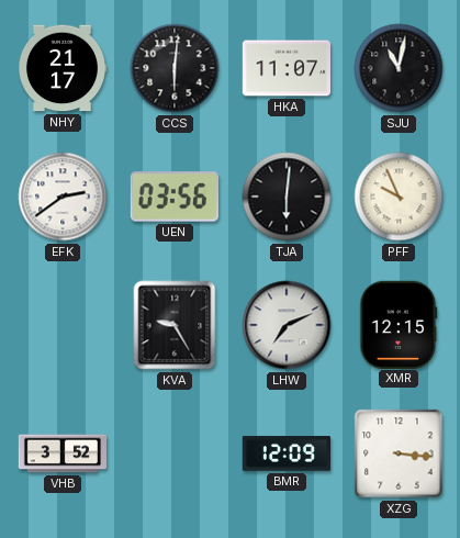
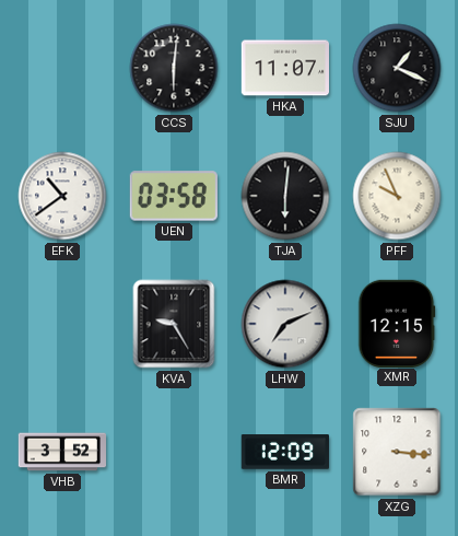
NHY: 21:17 -> none (61, 68)
SJU: 11:02 -> 1:19 (397, 68)
EFK: 2:39 -> 10:39 (62, 196)
UEN: 03:56 -> 03:58 (174, 196)
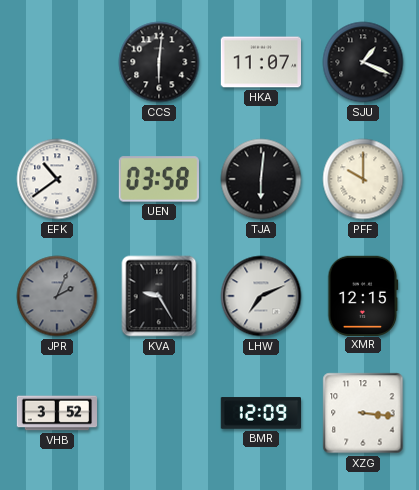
PFF: 9:56 -> 10:00 (363, 179)
JPR: none -> 2:04 (57, 296)
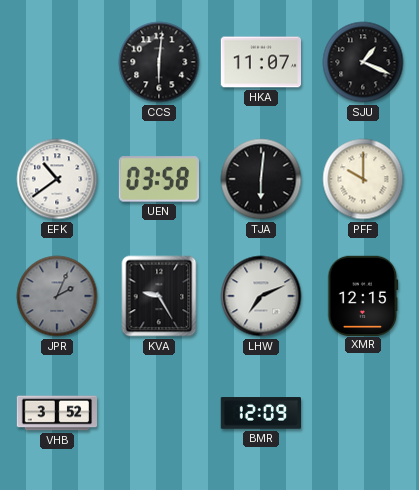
XZG: 3:16 -> none (363, 413)
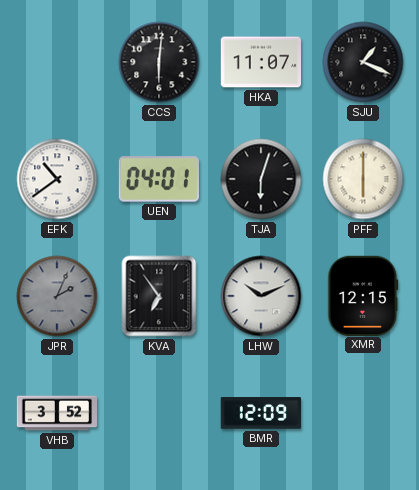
UEN: 03:58 -> 04:01 (159, 179)
TJA: 6:01 -> 6:03 (261, 179)
PFF: 10:00 -> 6:00 (363, 179)
KVA: 9:25 -> 6:54 (159, 296)
LHW: 7:11 -> 10:11 (261, 296)
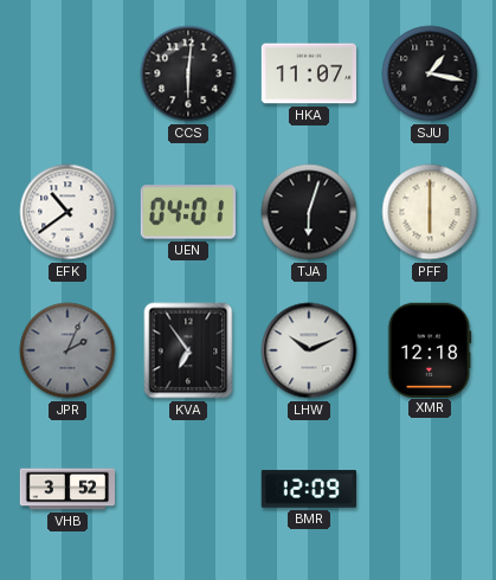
SJU: 1:19 -> 1:17 (430, 73)
XMR: 12:15 -> 12:18 (430, 349)
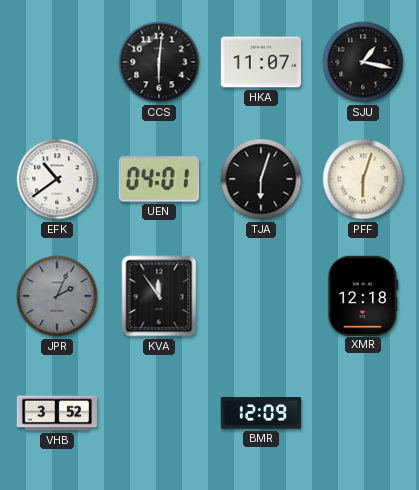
PFF: 6:00 -> 6:03 (363, 179)
KVA: 6:54 -> 11:54 (159, 296)
LHW: 10:11 -> none (309, 350)
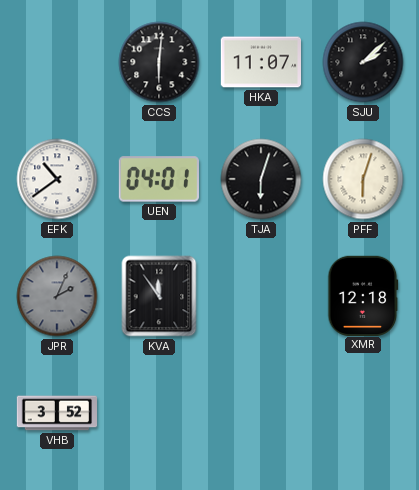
SJU: 1:17 -> 2:08 (363, 62)
BMR: 12:09 -> none (260, 413)
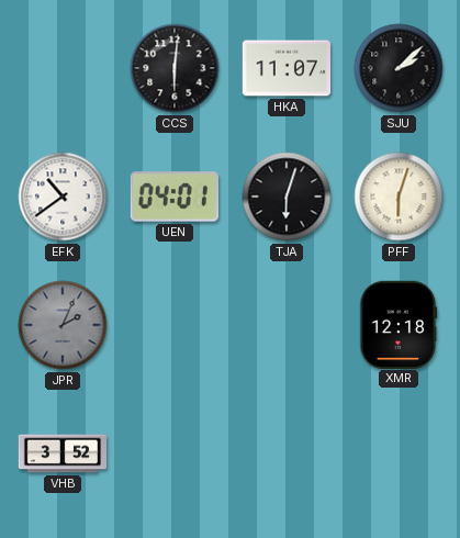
KVA: 11:54 -> none (159, 296)
